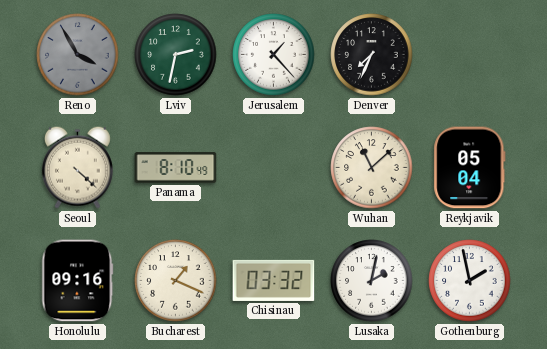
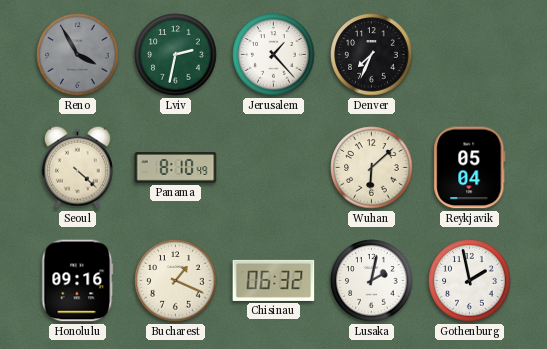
Wuhan: 11:08 -> 6:08 (372, 168)
Chisinau: 03:32 -> 06:32 (274, 280)
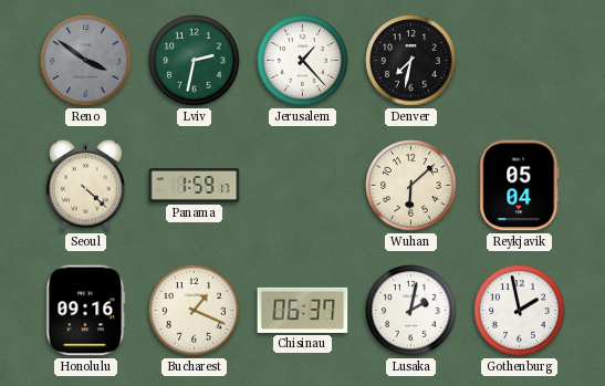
Reno: 3:55 -> 3:51 (86, 61)
Denver: 7:34 -> 7:32 (411, 61)
Panama: 8:10 -> 1:59 (195, 186)
Chisinau: 06:32 -> 06:37 (303, 310)
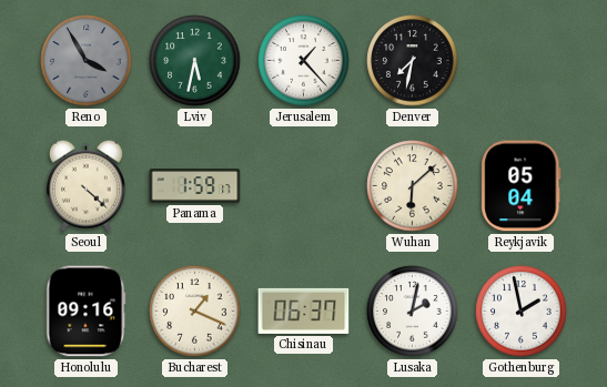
Reno: 3:51 -> 3:55 (87, 61)
Lviv: 2:32 -> 5:32 (195, 61)
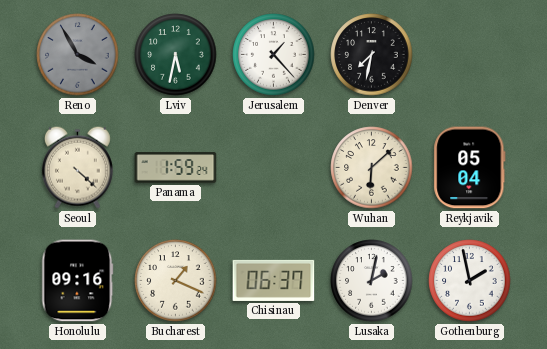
Panama: 1:59:17 -> 1:59:24 (176, 168)
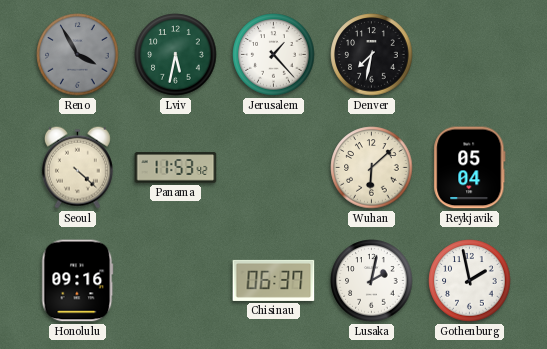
Panama: 1:59 -> 11:53 (176, 168)
Bucharest: 1:19 -> none (176, 281)
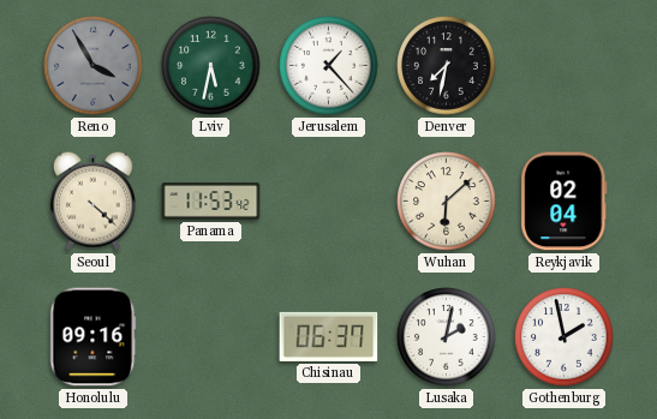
Reykjavik: 05:04 -> 02:04 (565, 202)
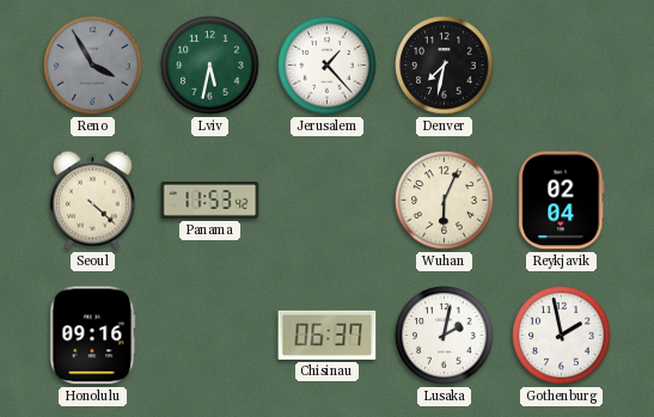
Wuhan: 6:08 -> 6:04 (445, 201)
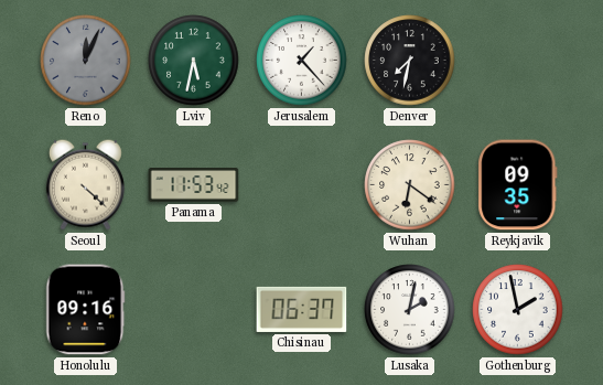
Reno: 3:55 -> 12:04 (86, 61)
Wuhan: 6:04 -> 6:21 (410, 185)
Reykjavik: 02:04 -> 09:35 (518, 185)
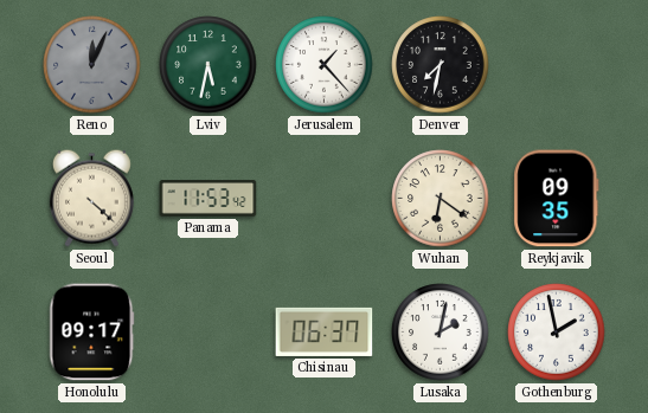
Honolulu: 09:16 -> 09:17 (92, 333)
